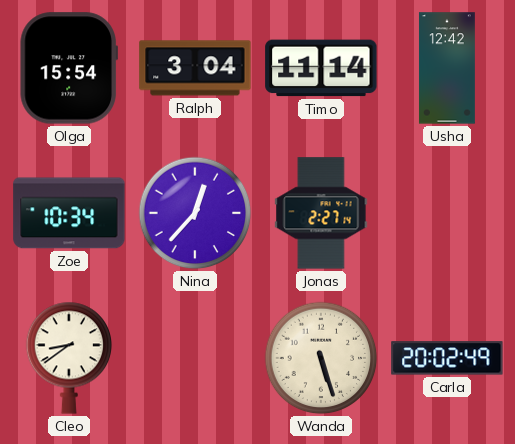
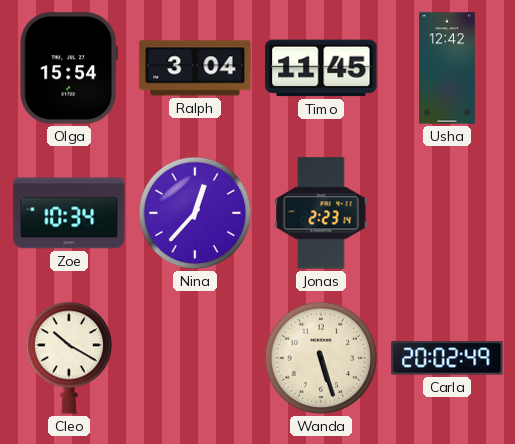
Timo: 11:14 -> 11:45 (321, 68)
Jonas: 2:27 -> 2:23 (321, 213)
Cleo: 8:39 -> 10:20 (69, 358)
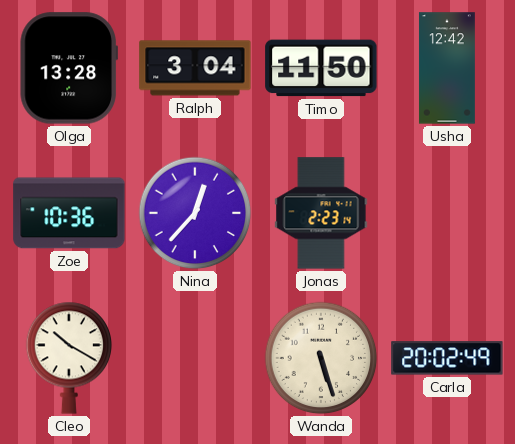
Olga: 15:54 -> 13:28 (68, 68)
Timo: 11:45 -> 11:50 (321, 68)
Zoe: 10:34 -> 10:36 (69, 213)
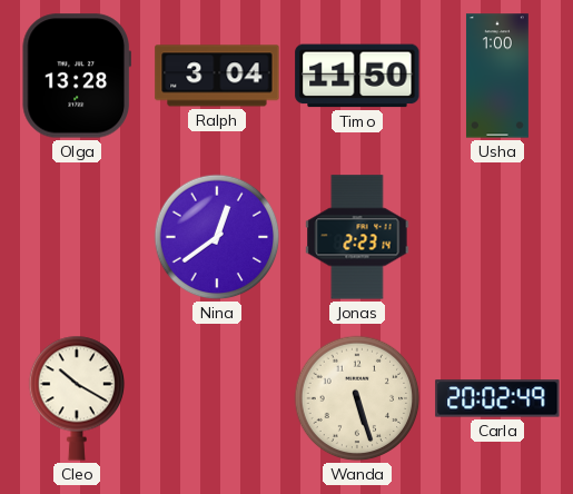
Usha: 12:42 -> 1:00 (497, 76)
Zoe: 10:36 -> none (69, 213)
Nina: 12:37 -> 12:39 (217, 237)
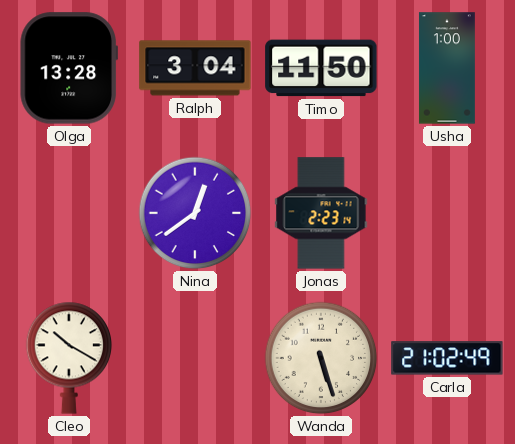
Carla: 20:02 -> 21:02 (447, 358)
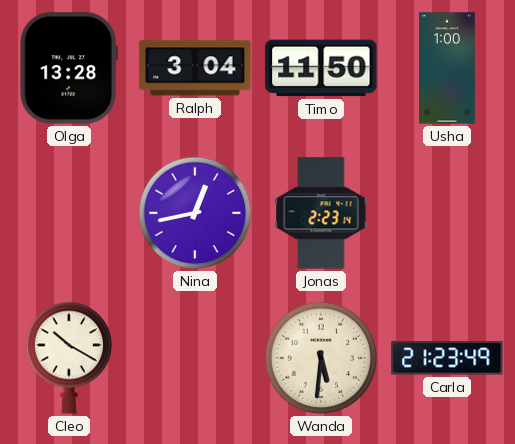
Nina: 12:39 -> 12:43 (195, 213)
Wanda: 5:27 -> 5:31 (321, 358)
Carla: 21:02 -> 21:23 (447, 358)
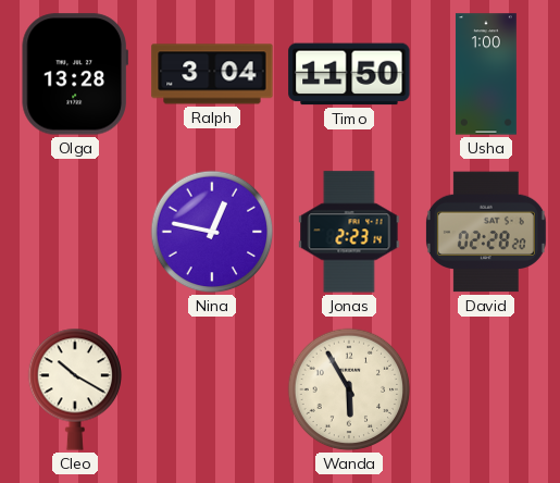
Nina: 12:43 -> 12:47 (212, 232)
David: none -> 02:28 (486, 232)
Wanda: 5:31 -> 5:55 (349, 389)
Carla: 21:23 -> none (447, 358)
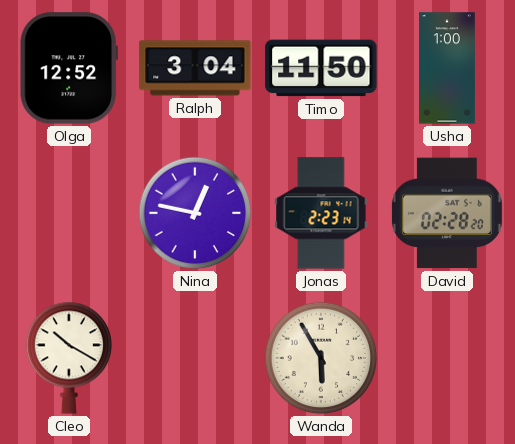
Olga: 13:28 -> 12:52 (68, 68)
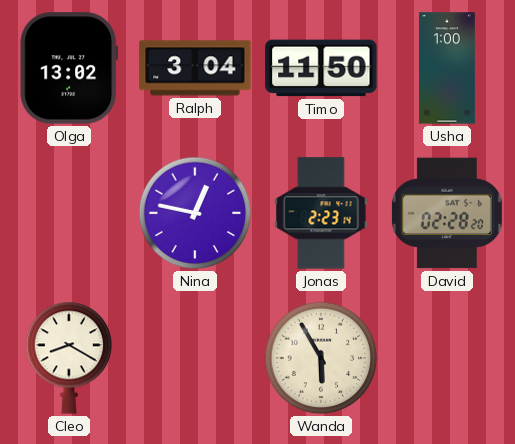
Olga: 12:52 -> 13:02 (68, 68)
Cleo: 10:20 -> 8:20 (69, 358)
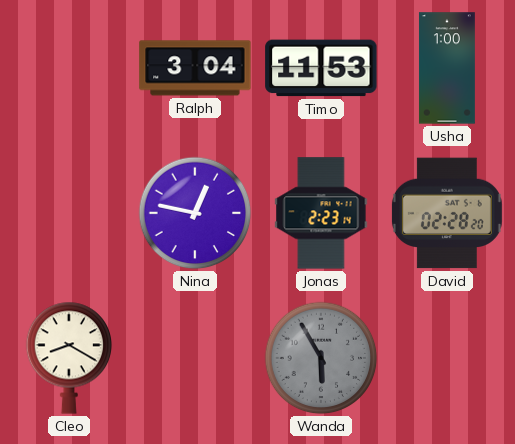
Olga: 13:02 -> none (68, 68)
Timo: 11:50 -> 11:53 (321, 68)
Wanda dial: cream -> grey (321, 358)
